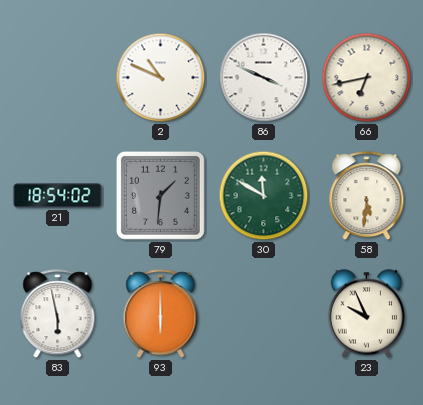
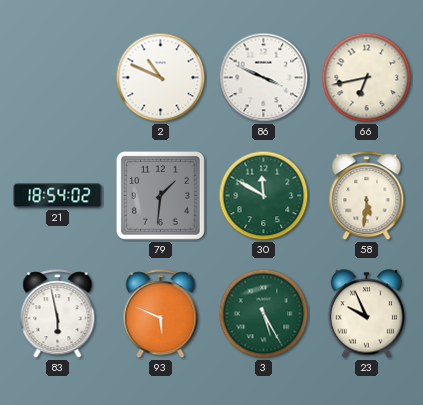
93: 6:00 -> 5:49 (161, 314)
3: none -> 5:25 (264, 314)
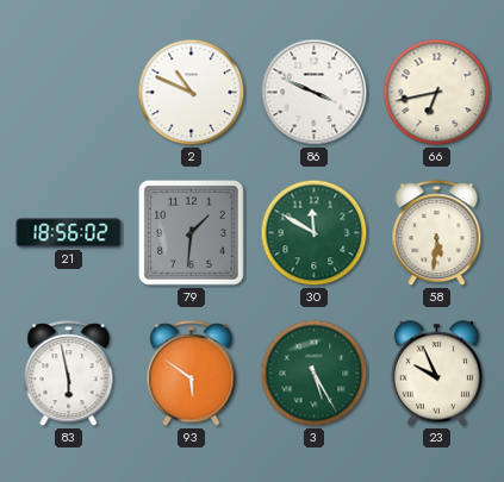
21: 18:54 -> 18:56 (69, 233)
93: 5:49 -> 5:51 (192, 374)
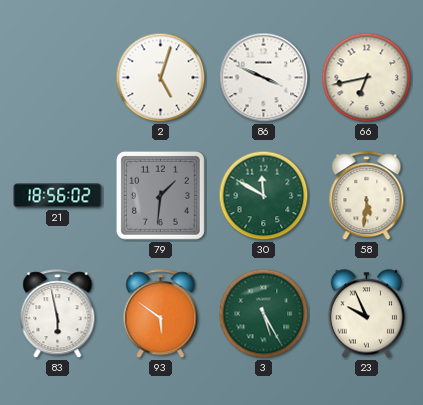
2: 10:49 -> 5:03 (161, 78)
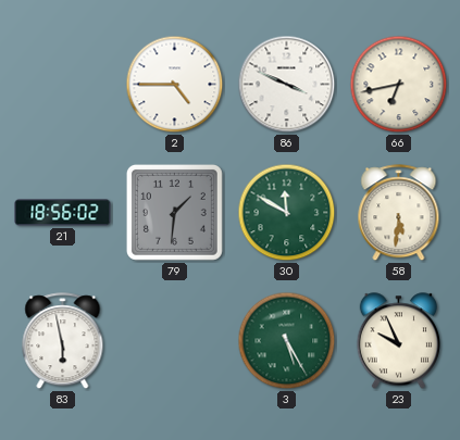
2: 5:03 -> 4:45 (175, 85)
93: 5:51 -> none (161, 314)
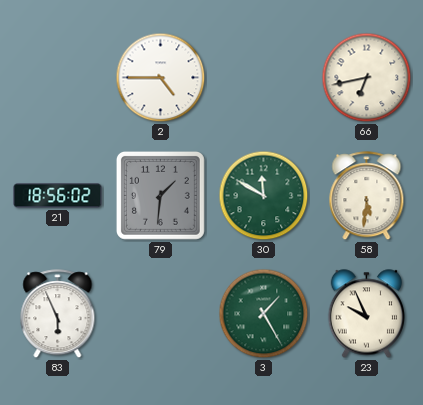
86: 3:49 -> none (287, 85)
83: 5:58 -> 5:56 (58, 314)
3: 5:25 -> 1:25 (264, 314)
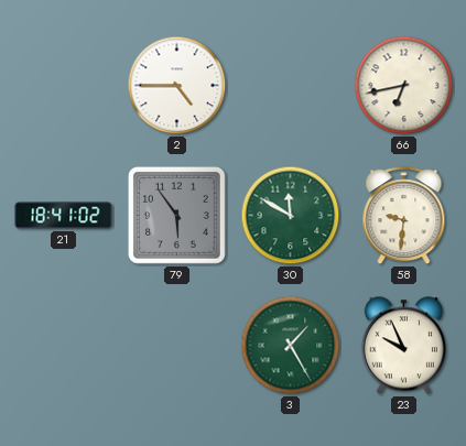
21: 18:56 -> 18:41 (64, 216)
79: 1:31 -> 5:54 (176, 215)
58: 5:31 -> 9:31 (404, 216)
83: 5:56 -> none (58, 314)
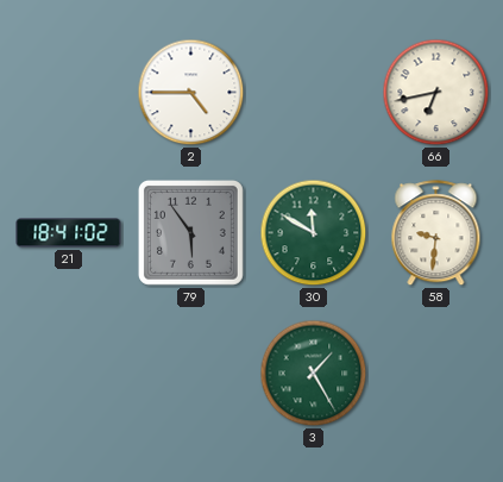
23: 9:56 -> none (403, 346)
